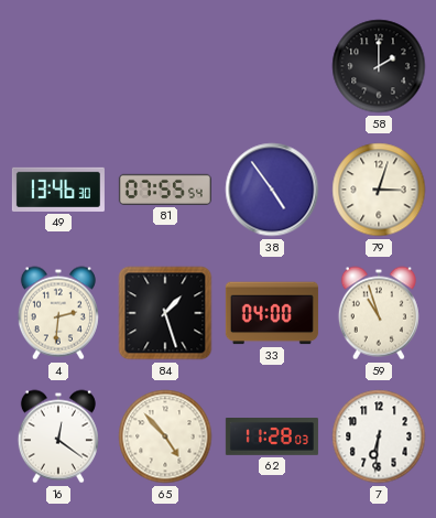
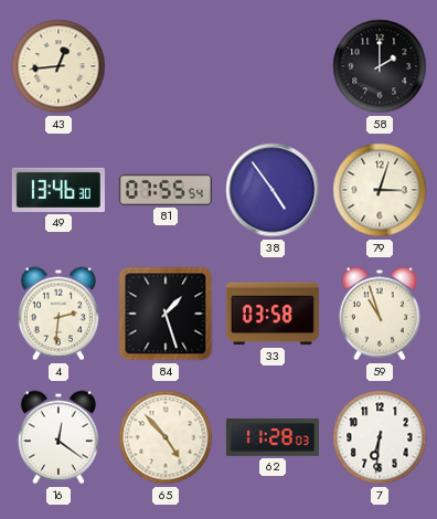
43: none -> 12:44 (58, 66)
33: 04:00 -> 03:58 (273, 314)
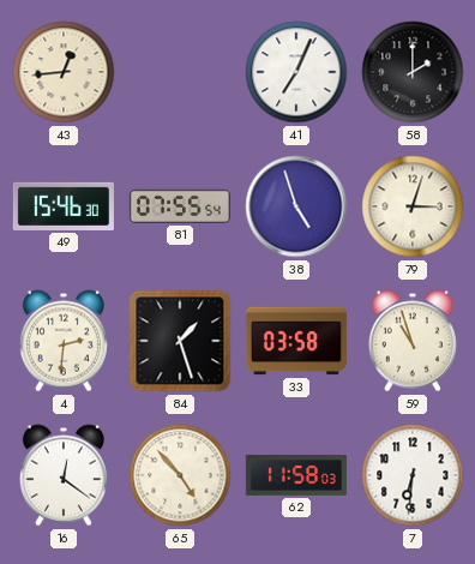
41: none -> 7:04 (296, 72)
49: 13:46 -> 15:46 (64, 206)
38: 4:54 -> 4:57 (296, 206)
62: 11:28 -> 11:58 (296, 476)
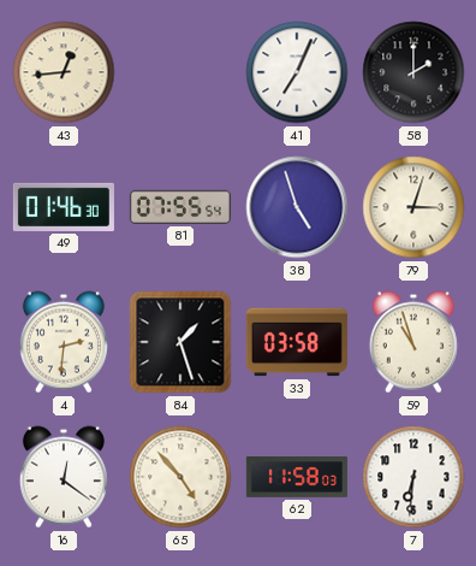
49: 15:46 -> 01:46 (64, 207)
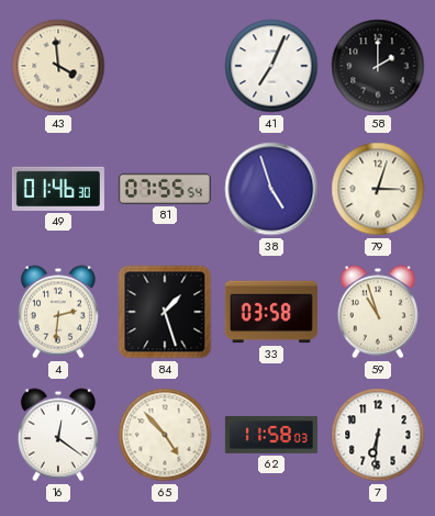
43: 12:44 -> 3:59 (58, 66)
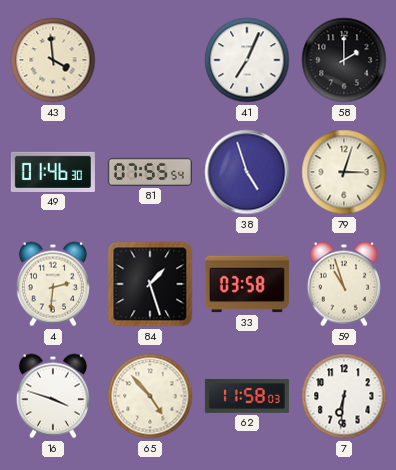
16: 12:21 -> 3:48 (53, 396)
